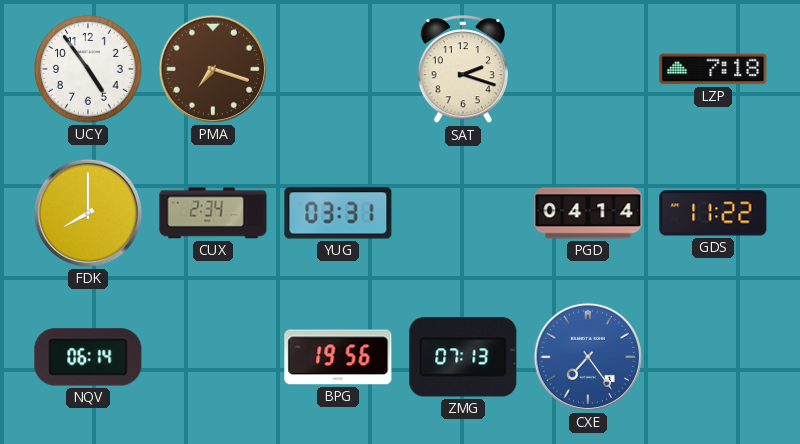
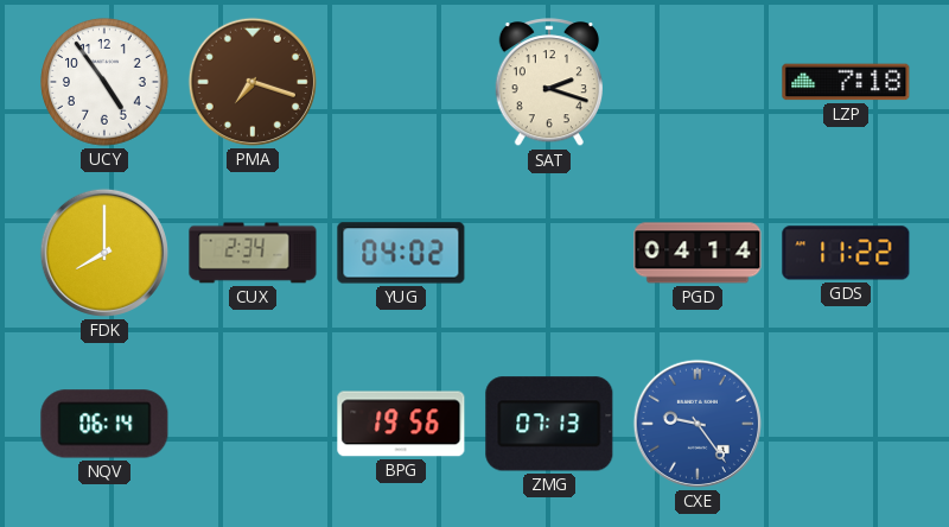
YUG: 03:31 -> 04:02 (401, 253)
CXE: 7:24 -> 9:24 (698, 424)
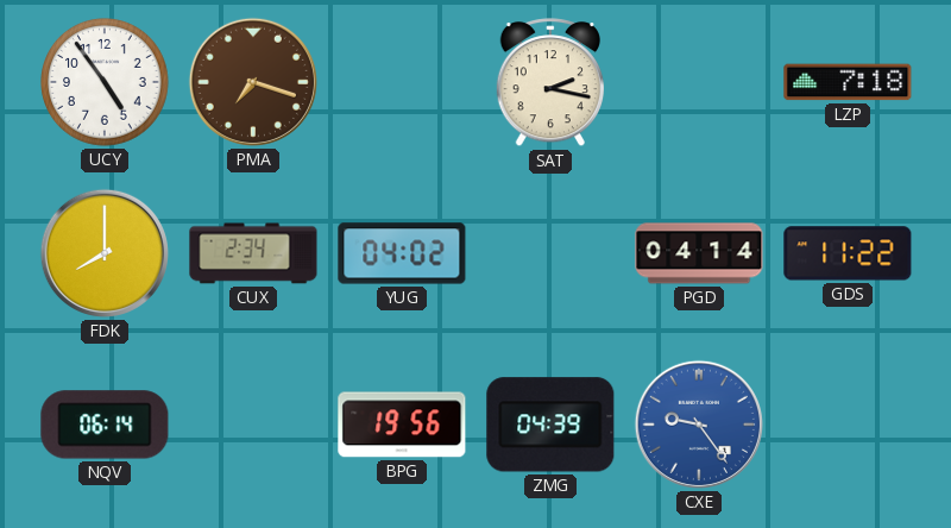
SAT: 2:18 -> 2:17 (549, 83)
ZMG: 07:13 -> 04:39 (550, 425)
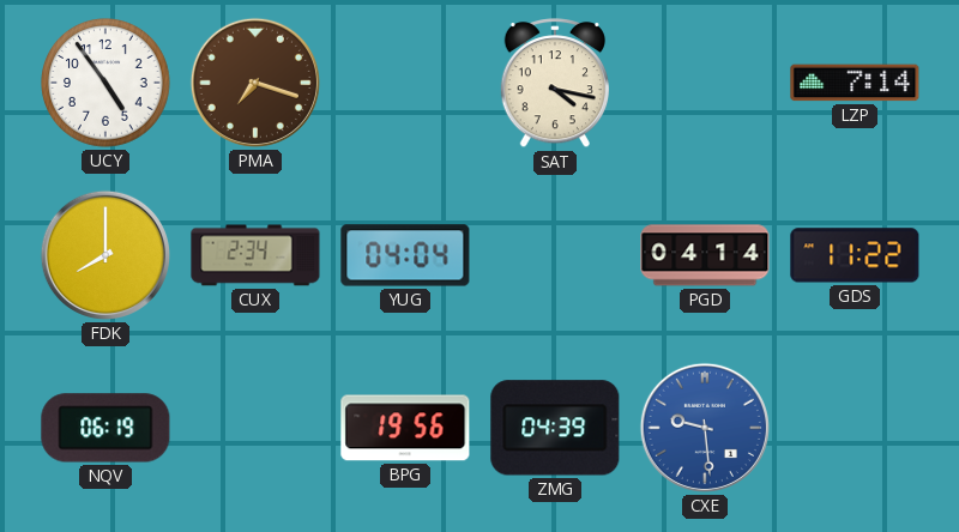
SAT: 2:17 -> 4:17 (554, 84)
LZP: 7:18 -> 7:14 (855, 83)
YUG: 04:02 -> 04:04 (405, 255)
NQV: 06:14 -> 06:19 (105, 428)
CXE: 9:24 -> 9:29 (705, 428)
